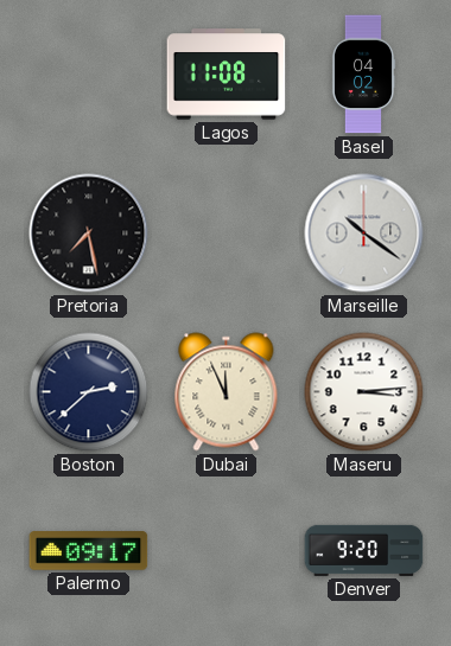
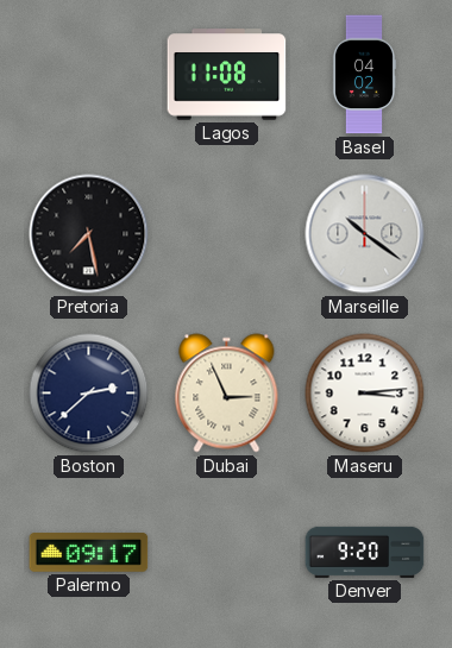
Dubai: 11:56 -> 2:56 (227, 394)
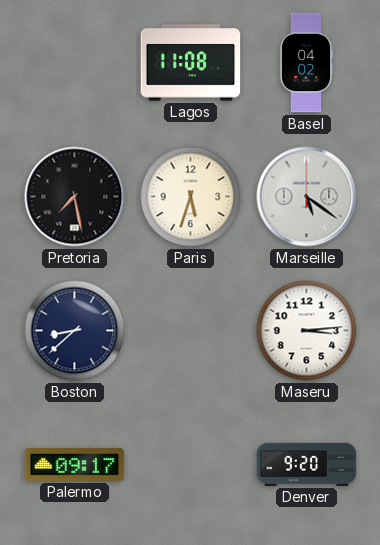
Paris: none -> 5:33 (191, 197)
Marseille: 10:21 -> 5:21 (307, 197)
Boston: 2:38 -> 8:38 (75, 331)
Dubai: 2:56 -> none (227, 394)
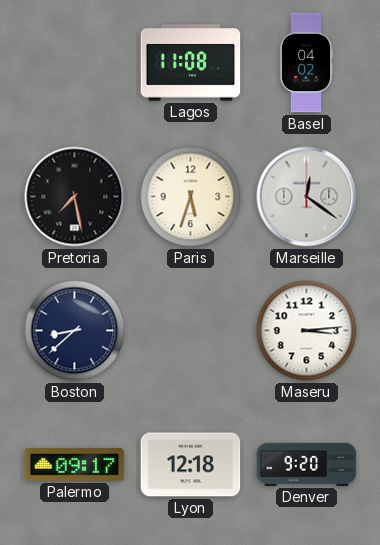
Marseille: 5:21 -> 12:21 (307, 197)
Lyon: none -> 12:18 (191, 465)
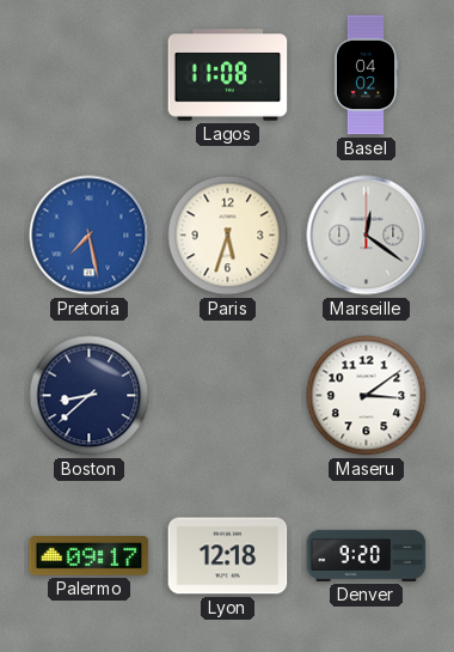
Pretoria dial: black -> blue (90, 236)
Maseru: 3:14 -> 3:09 (367, 396)
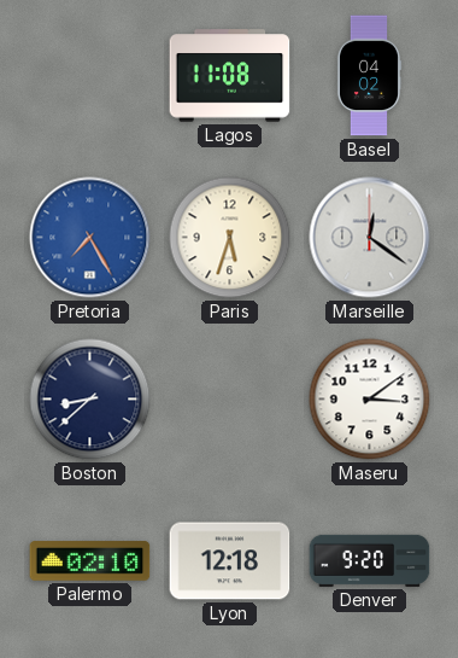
Pretoria: 7:28 -> 7:25 (90, 238)
Palermo: 09:17 -> 02:10 (90, 561)
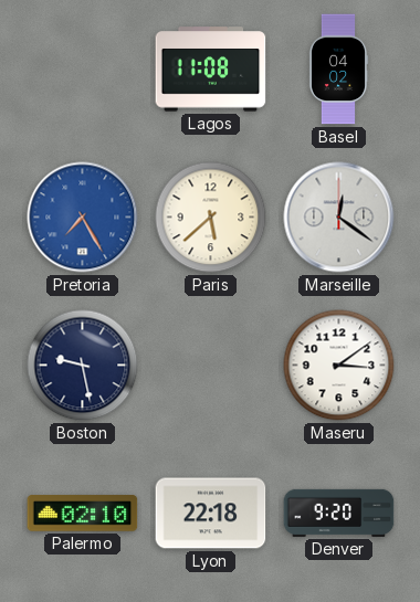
Paris: 5:33 -> 5:38 (211, 218)
Boston: 8:38 -> 9:28 (83, 366)
Lyon: 12:18 -> 22:18 (211, 514)
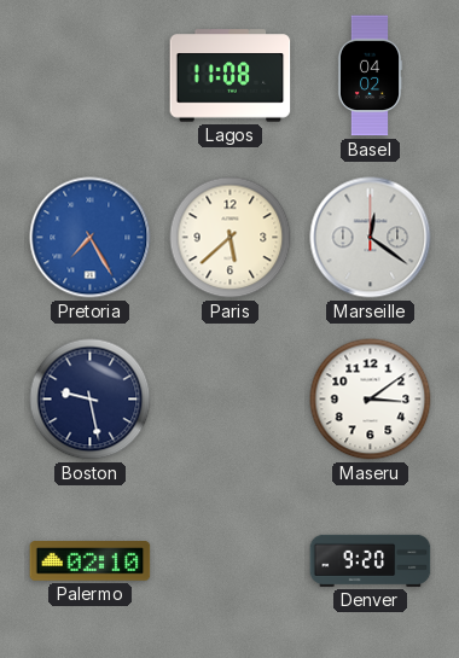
Lyon: 22:18 -> none (211, 514)
